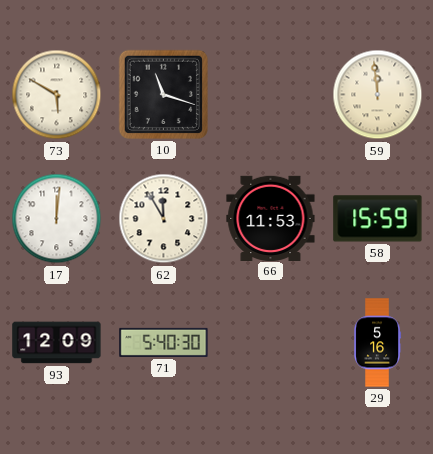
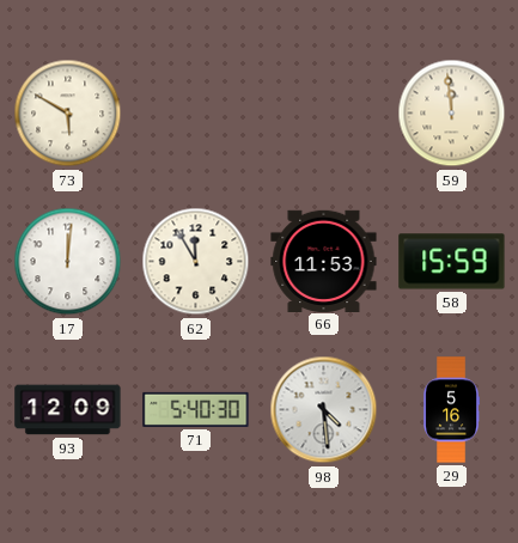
10: 11:18 -> none (163, 94)
98: none -> 4:29 (324, 410)
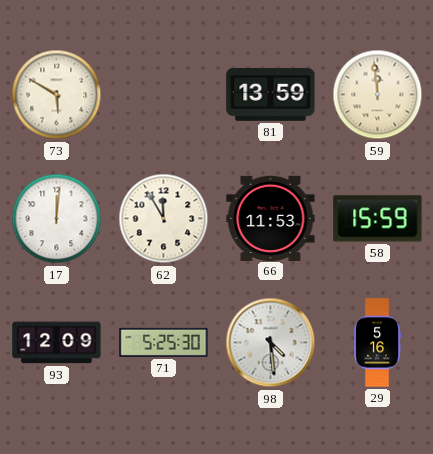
81: none -> 13:59 (271, 94)
71: 5:40 -> 5:25 (164, 342)
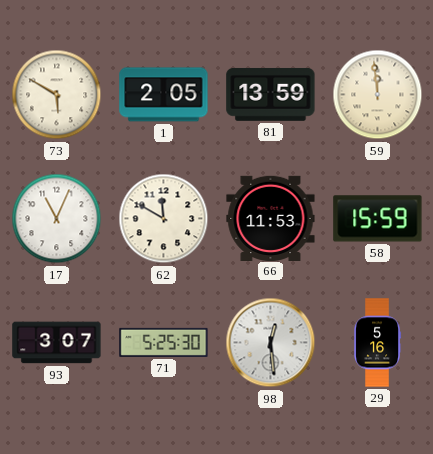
1: none -> 2:05 (164, 95)
17: 12:01 -> 11:04 (57, 219)
62: 11:55 -> 11:50 (164, 219)
93: 12:09 -> 3:07 (57, 343)
98: 4:29 -> 12:29 (271, 343)
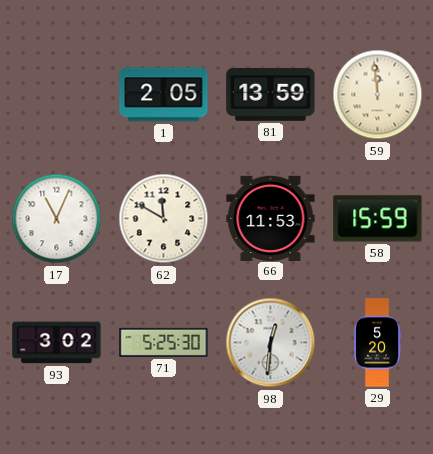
73: 5:50 -> none (57, 95)
93: 3:07 -> 3:02 (57, 343)
98: 12:29 -> 12:31 (271, 343)
29: 5:16 -> 5:20 (378, 343)
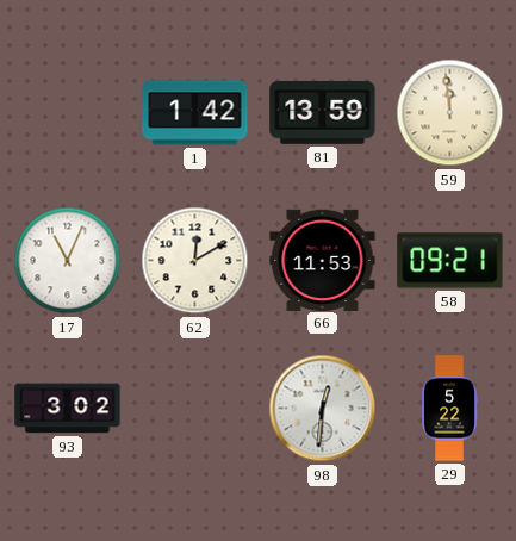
1: 2:05 -> 1:42 (195, 113)
62: 11:50 -> 12:10 (195, 261)
58: 15:59 -> 09:21 (450, 261)
71: 5:25 -> none (164, 342)
29: 5:20 -> 5:22 (450, 409)
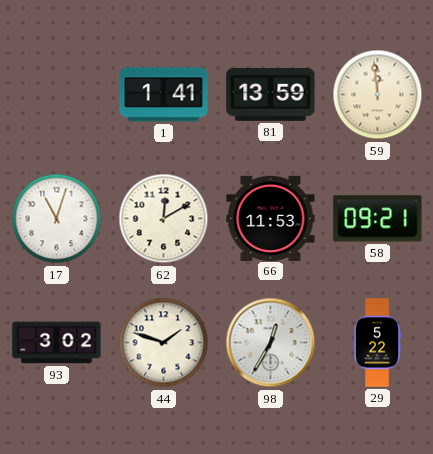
1: 1:42 -> 1:41 (164, 95)
17: 11:04 -> 11:03 (57, 219)
44: none -> 1:48 (164, 343)
98: 12:31 -> 12:35 (271, 343)
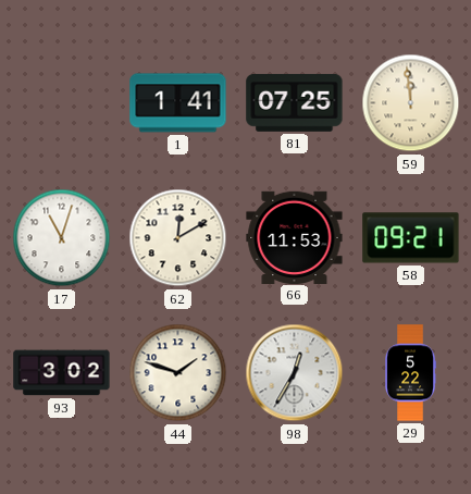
81: 13:59 -> 07:25 (295, 102)
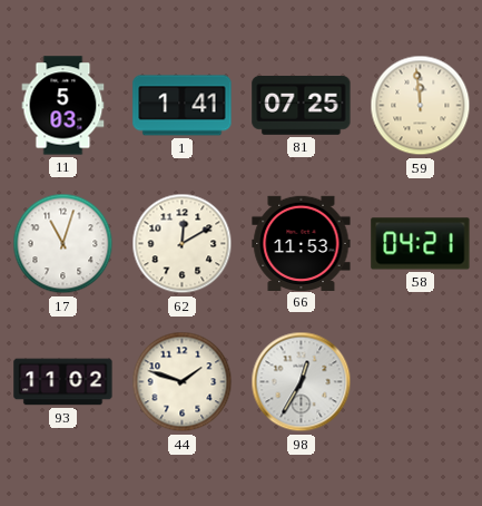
11: none -> 5:03 (63, 106)
58: 09:21 -> 04:21 (421, 244)
93: 3:02 -> 11:02 (63, 382)
29: 5:22 -> none (411, 373)
